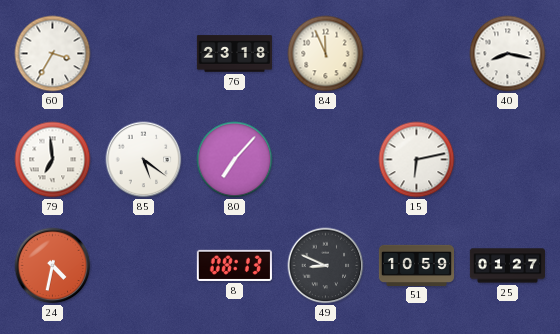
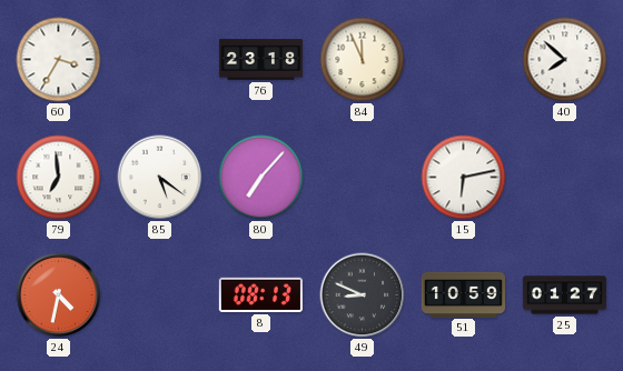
40: 8:17 -> 7:52 (565, 60)
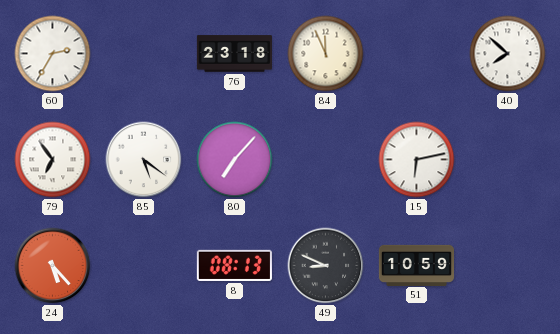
60: 3:35 -> 2:35 (53, 54)
79: 6:59 -> 6:54 (53, 160)
24: 4:32 -> 5:23 (53, 266)
25: 01:27 -> none (564, 295)
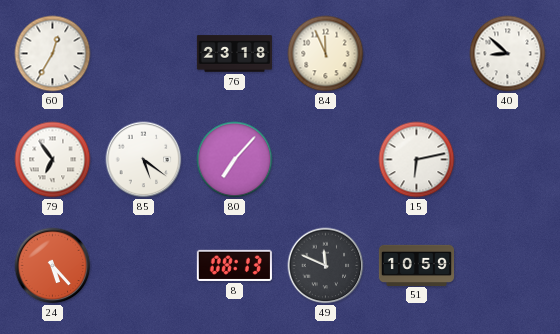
60: 2:35 -> 12:35 (53, 54)
40: 7:52 -> 8:52 (508, 54)
49: 8:49 -> 11:49 (326, 266)
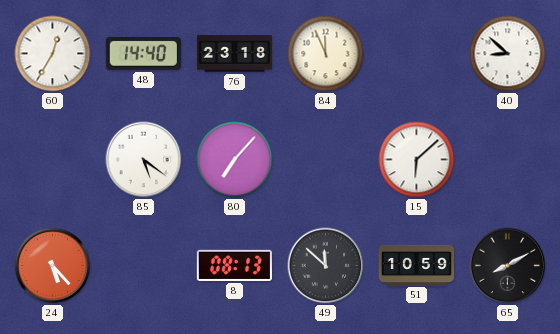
48: none -> 14:40 (143, 53)
79: 6:54 -> none (53, 160)
15: 6:13 -> 6:08 (417, 160)
49: 11:49 -> 11:52 (326, 266)
65: none -> 8:10 (508, 266)
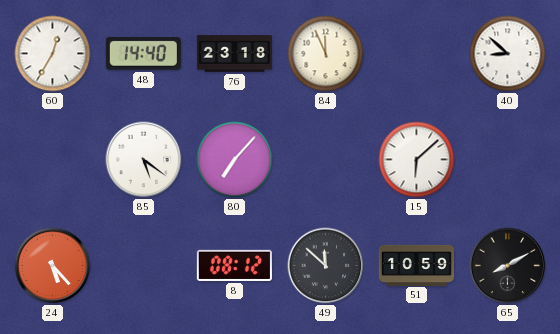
8: 08:13 -> 08:12 (234, 265)
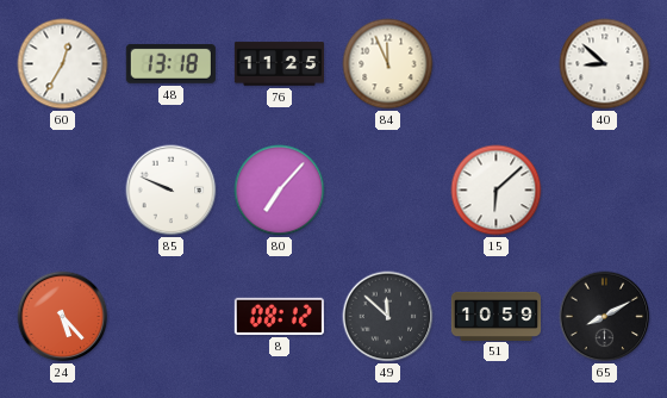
48: 14:40 -> 13:18 (170, 63)
76: 23:18 -> 11:25 (279, 64)
85: 5:21 -> 9:49 (172, 191)
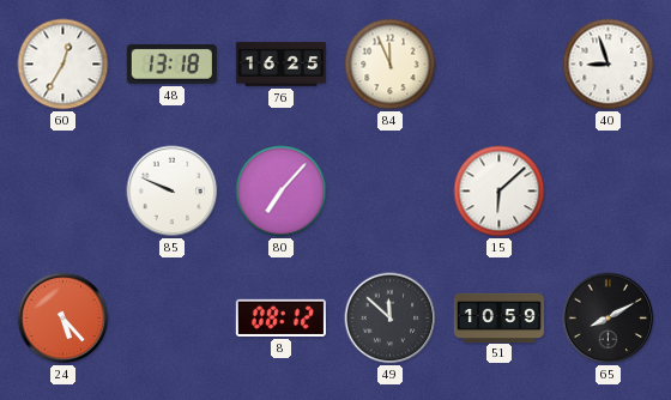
76: 11:25 -> 16:25 (280, 65)
40: 8:52 -> 8:57 (609, 65)
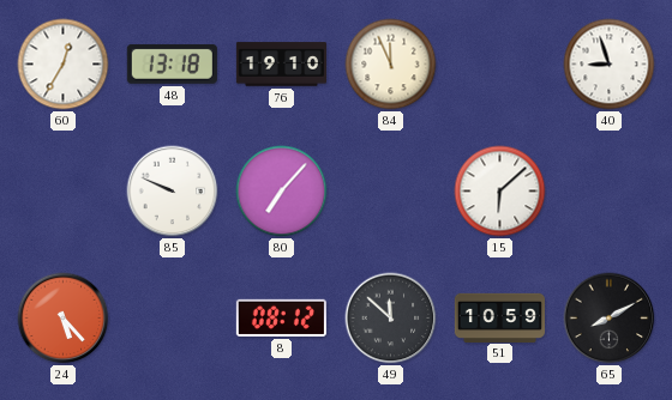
76: 16:25 -> 19:10 (281, 65)
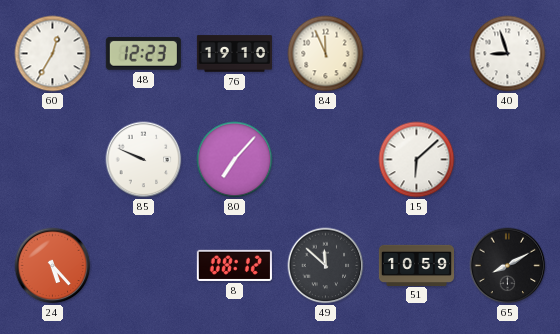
48: 13:18 -> 12:23 (143, 53)
